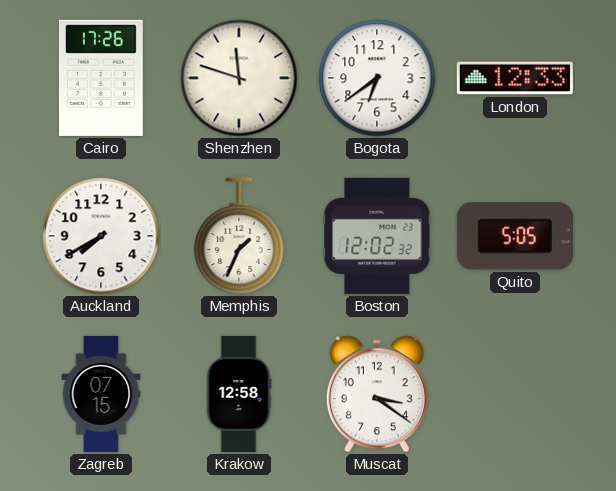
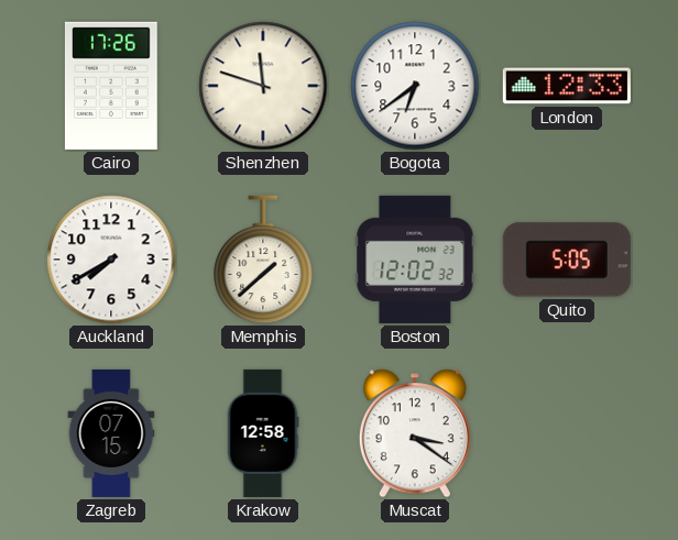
Memphis: 1:34 -> 1:38 (263, 260)
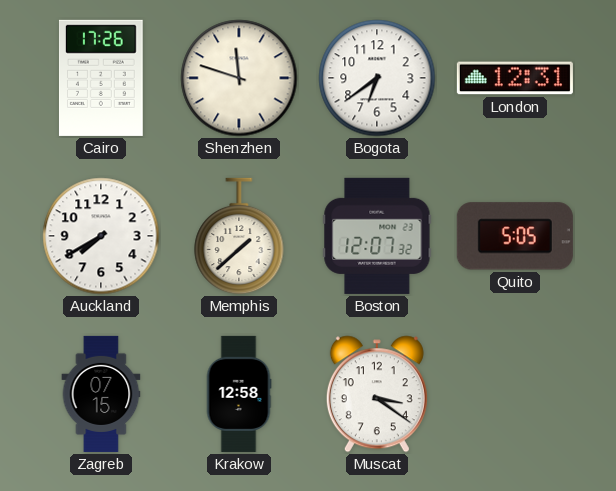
London: 12:33 -> 12:31 (515, 78)
Boston: 12:02 -> 12:07 (377, 236)
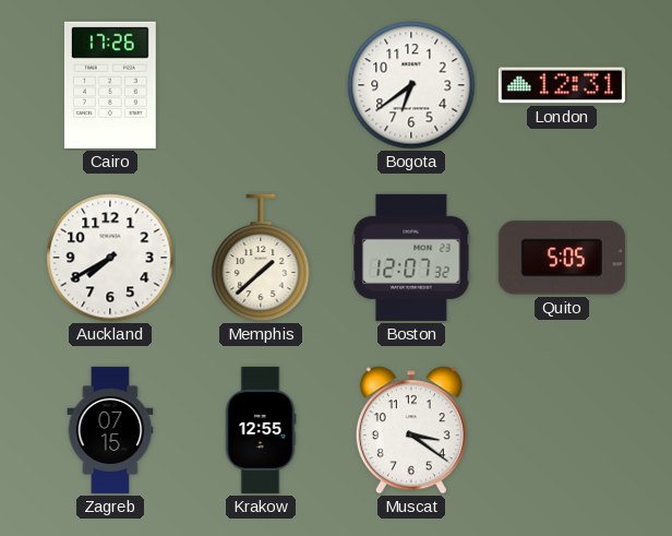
Shenzhen: 11:48 -> none (239, 78)
Krakow: 12:58 -> 12:55 (261, 430)
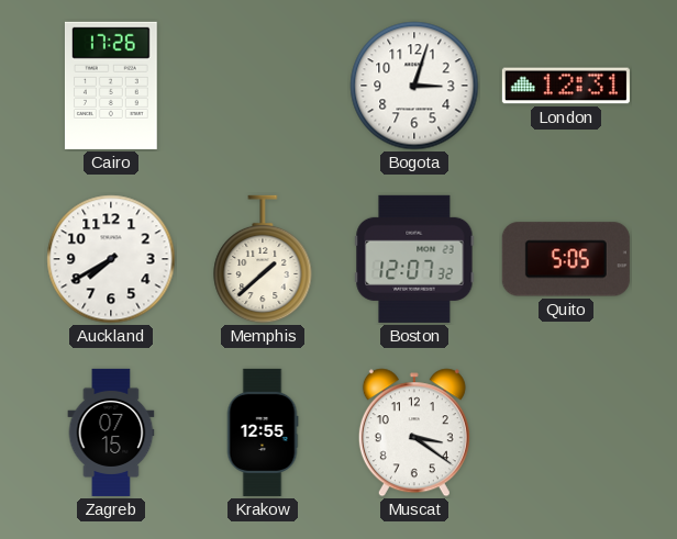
Bogota: 6:39 -> 3:03 (414, 86)
